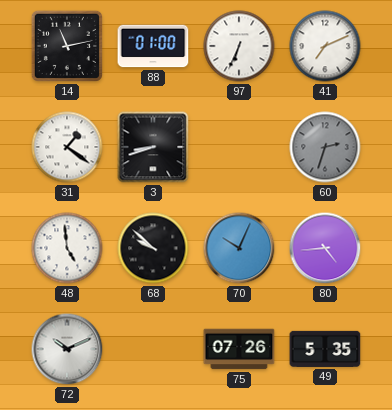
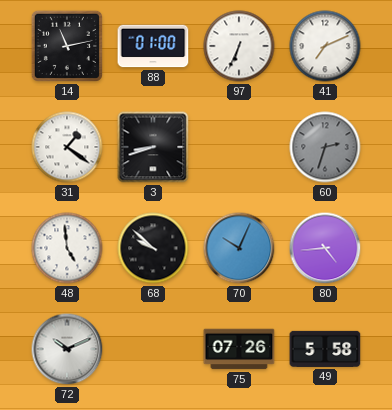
49: 5:35 -> 5:58 (325, 349)
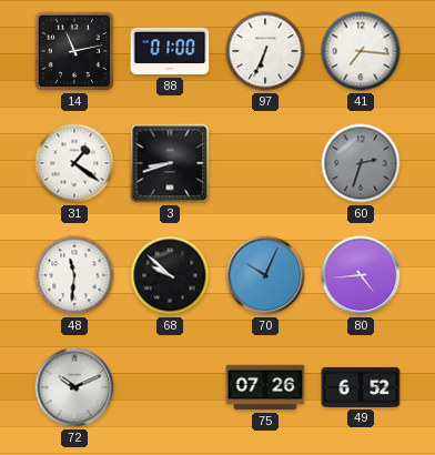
41: 7:11 -> 7:16 (361, 51)
48: 4:59 -> 11:31 (74, 275)
49: 5:58 -> 6:52 (361, 387)
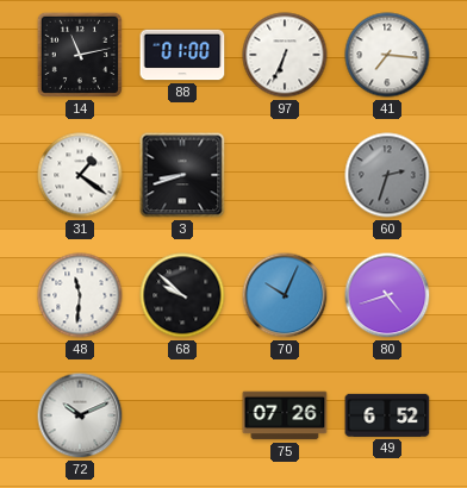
80: 4:44 -> 4:42 (387, 295)
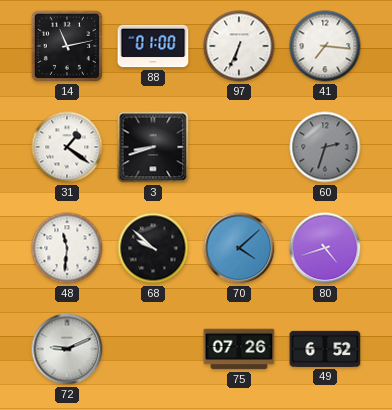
70: 10:04 -> 4:08 (239, 248)
72: 10:11 -> 9:11 (67, 349)
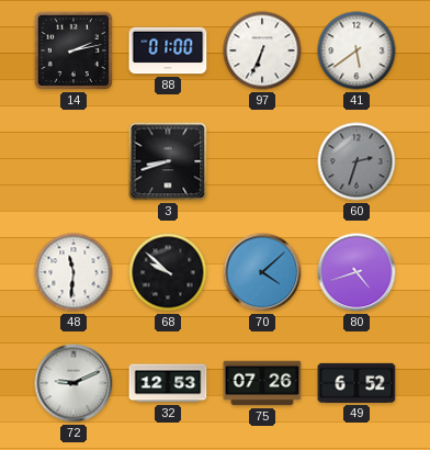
14: 11:13 -> 2:13 (73, 50)
41: 7:16 -> 5:39 (357, 50)
31: 1:21 -> none (67, 147)
32: none -> 12:53 (168, 383)
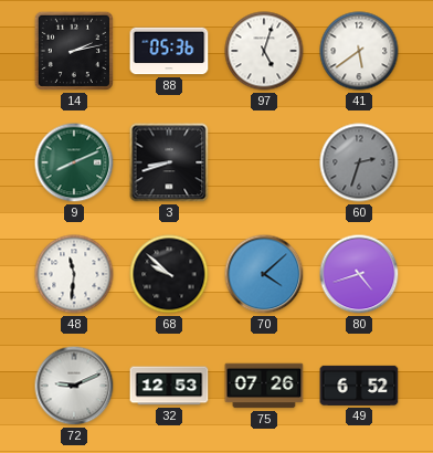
88: 01:00 -> 05:36 (169, 51)
97: 6:34 -> 5:03 (264, 51)
9: none -> 8:11 (74, 162)
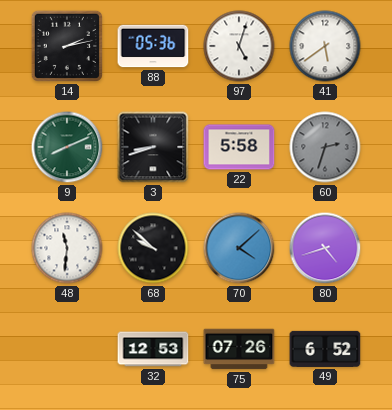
22: none -> 5:58 (239, 147)
72: 9:11 -> none (74, 386)
